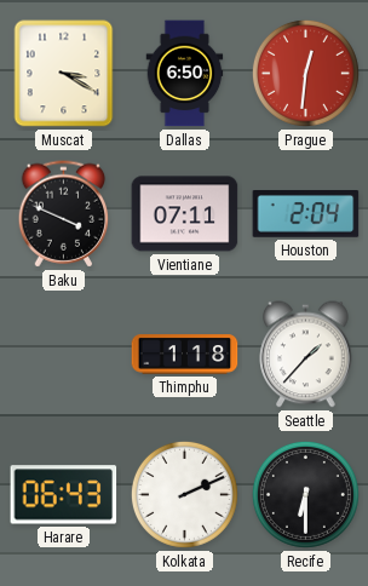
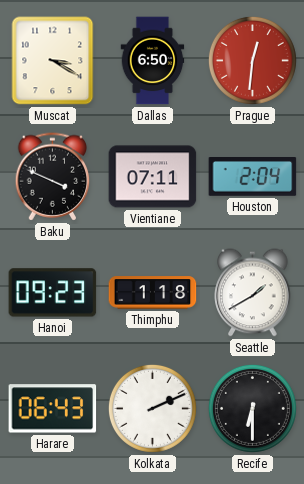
Hanoi: none -> 09:23 (53, 293)
Seattle: 1:37 -> 1:40 (253, 293)
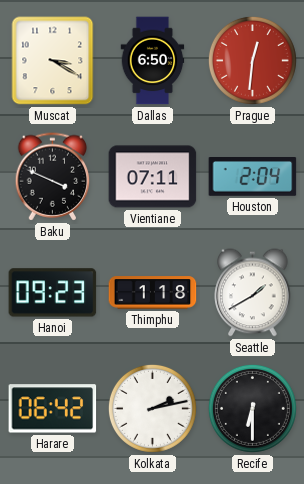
Harare: 06:43 -> 06:42 (53, 409)
Kolkata: 2:11 -> 2:13 (152, 408)
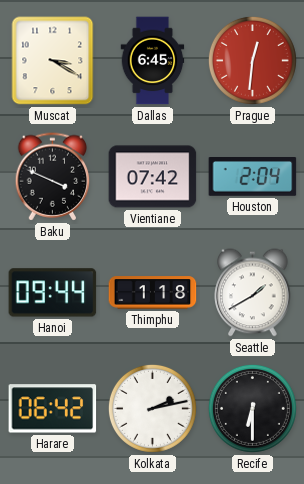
Dallas: 6:50 -> 6:45 (153, 61)
Vientiane: 07:11 -> 07:42 (153, 177)
Hanoi: 09:23 -> 09:44 (53, 293)
